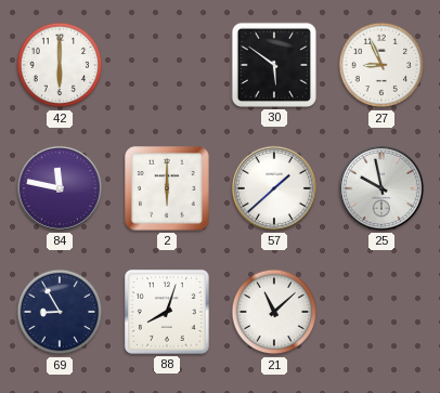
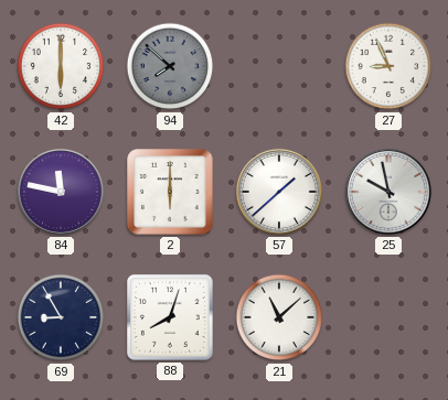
94: none -> 7:52 (170, 66)
30: 5:51 -> none (274, 65)
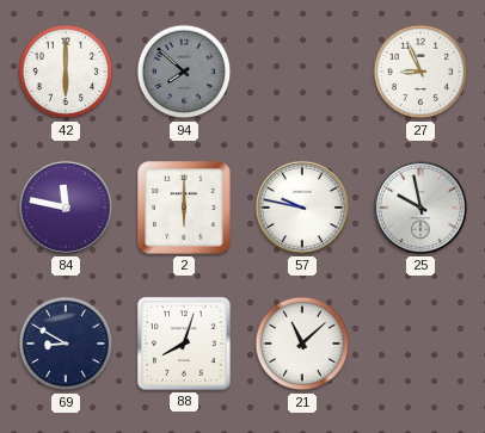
57: 1:38 -> 9:47 (302, 208)
69: 8:55 -> 8:50 (66, 344)
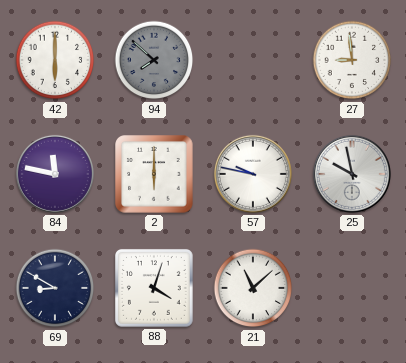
27: 8:56 -> 8:59 (352, 60)
88: 8:03 -> 4:03 (154, 288)
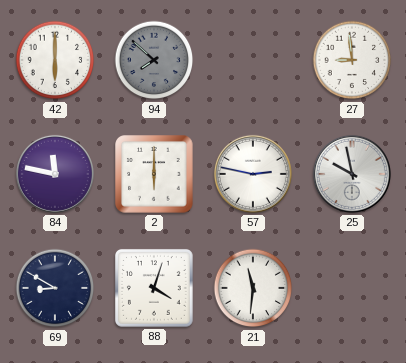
57: 9:47 -> 2:47 (253, 174)
21: 11:08 -> 11:31 (253, 288)
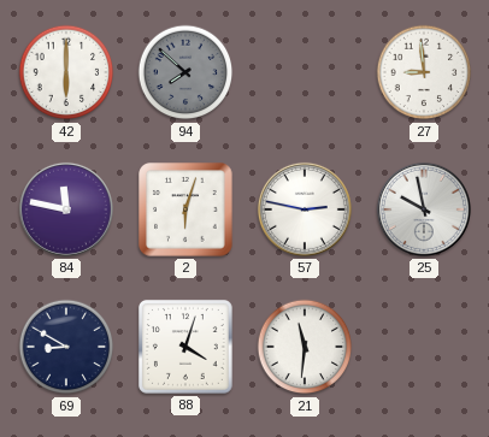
2: 6:00 -> 6:03 (185, 209)
